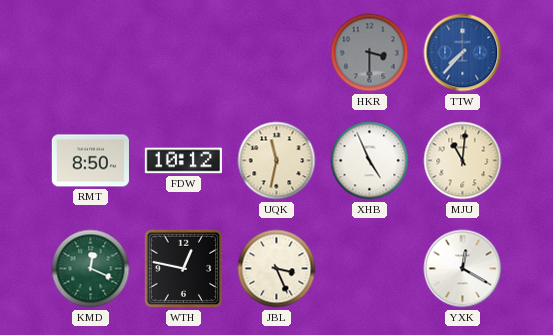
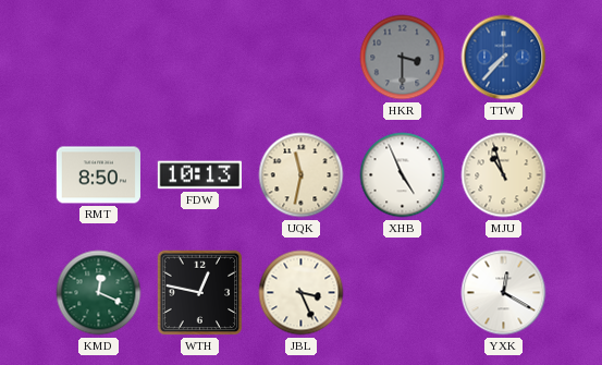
FDW: 10:12 -> 10:13 (199, 175)
MJU: 11:01 -> 10:57 (504, 175)
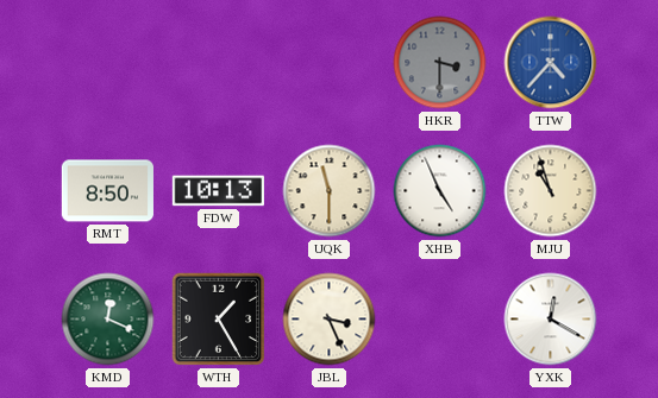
TTW: 7:37 -> 4:37 (551, 63)
UQK: 11:32 -> 11:30 (330, 191)
WTH: 12:47 -> 1:25 (219, 320)
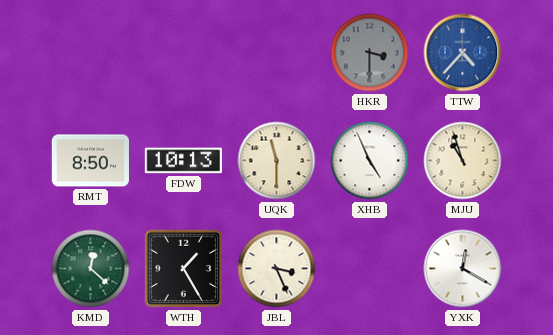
KMD: 12:19 -> 12:22 (91, 269)
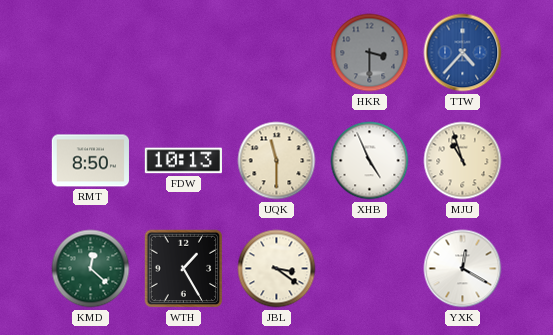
JBL: 3:26 -> 3:21 (277, 269)
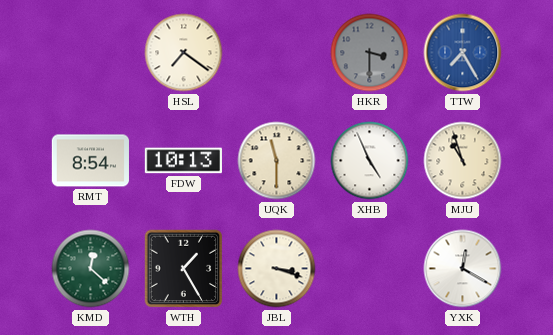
HSL: none -> 7:21 (184, 53)
TTW: 4:37 -> 7:25 (463, 53)
RMT: 8:50 -> 8:54 (90, 161)
JBL: 3:21 -> 3:18 (277, 269)
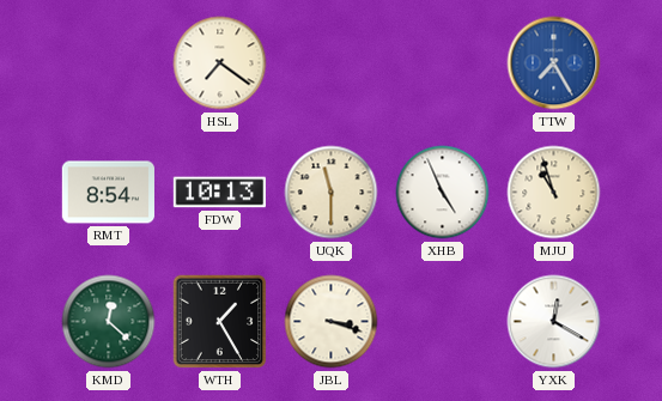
HKR: 3:30 -> none (370, 53)
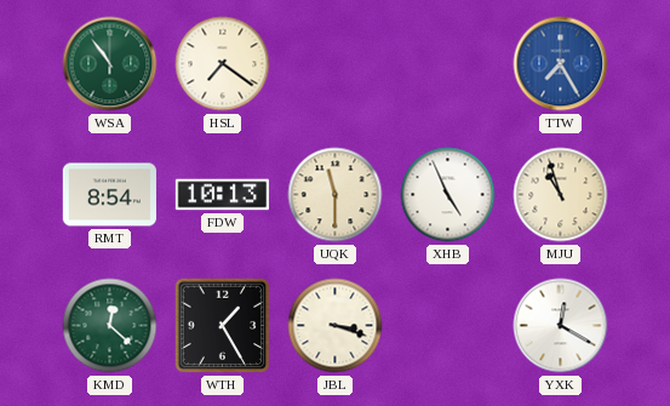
WSA: none -> 10:54 (110, 64)
